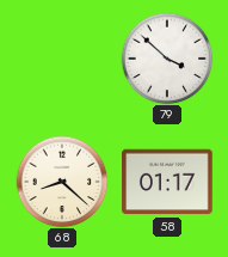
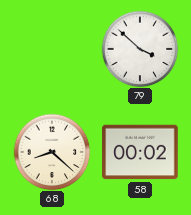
58: 01:17 -> 00:02 (140, 152)
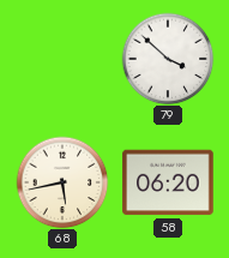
68: 8:22 -> 5:43 (62, 182)
58: 00:02 -> 06:20 (168, 182)
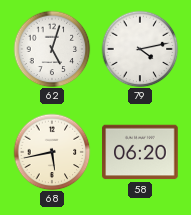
62: none -> 5:03 (52, 49)
79: 3:52 -> 4:13 (140, 49)
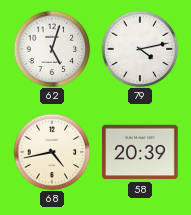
68: 5:43 -> 4:43 (52, 152)
58: 06:20 -> 20:39 (140, 152)
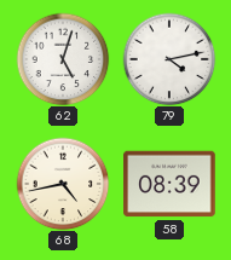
58: 20:39 -> 08:39 (169, 184)
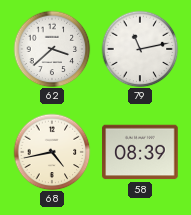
62: 5:03 -> 3:38 (52, 49)
79: 4:13 -> 11:13 (140, 49)
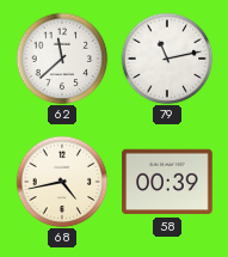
62: 3:38 -> 11:38 (62, 59)
58: 08:39 -> 00:39 (167, 182)
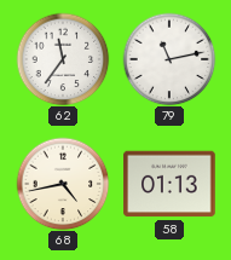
62: 11:38 -> 11:36 (63, 59)
58: 00:39 -> 01:13 (169, 184)
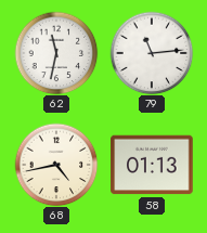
62: 11:36 -> 11:32 (56, 53)
79: 11:13 -> 11:14 (152, 53)
